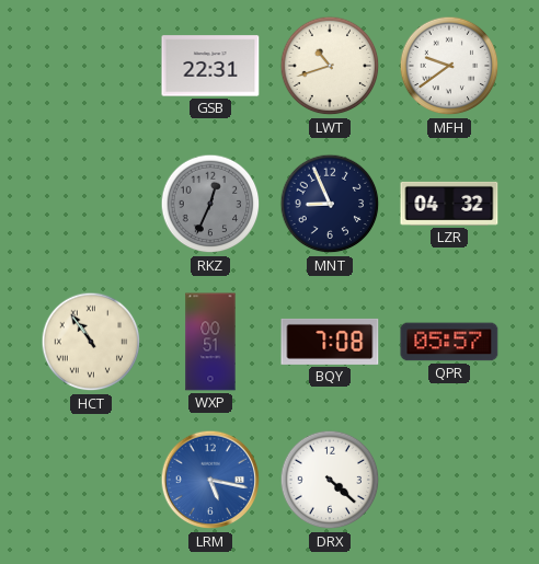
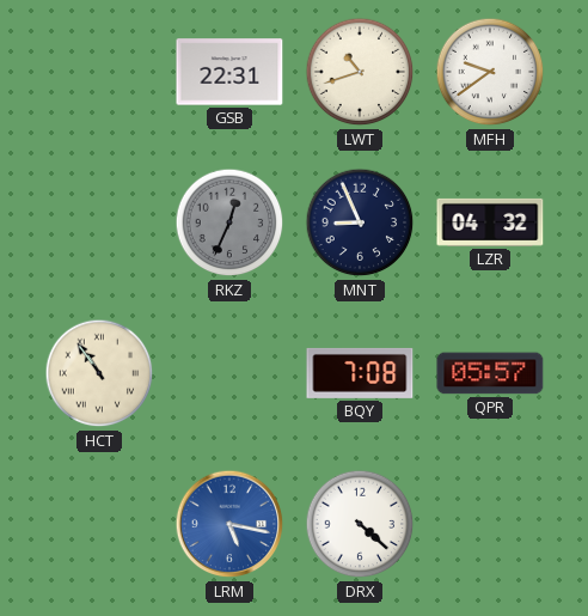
WXP: 00:51 -> none (210, 342)
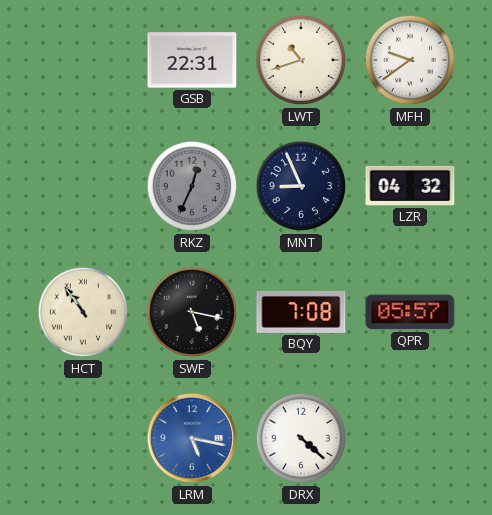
SWF: none -> 5:17 (192, 312)
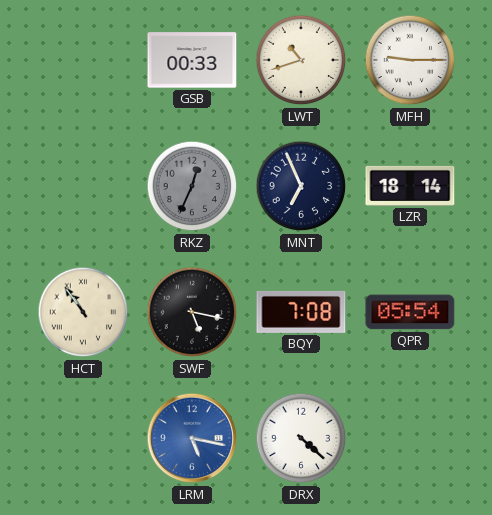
GSB: 22:31 -> 00:33 (192, 60)
MFH: 9:39 -> 9:15 (410, 60)
MNT: 8:56 -> 6:56 (301, 186)
LZR: 04:32 -> 18:14 (410, 186)
QPR: 05:57 -> 05:54 (410, 312)
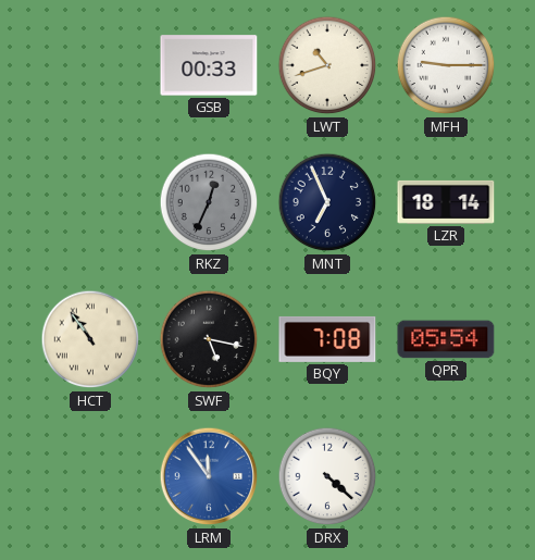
LRM: 5:17 -> 11:54 (209, 476)
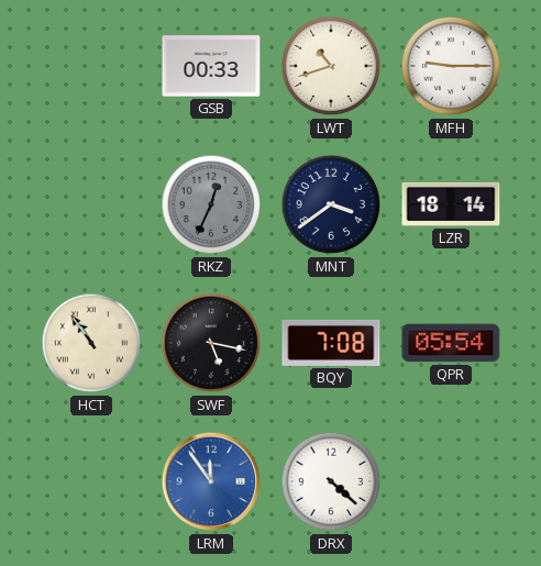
MNT: 6:56 -> 3:39 (331, 204)
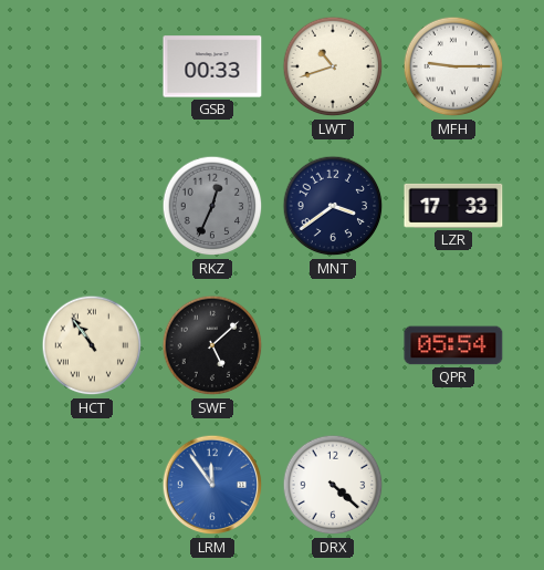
LZR: 18:14 -> 17:33 (453, 206)
SWF: 5:17 -> 5:08 (212, 345)
BQY: 7:08 -> none (331, 343)
